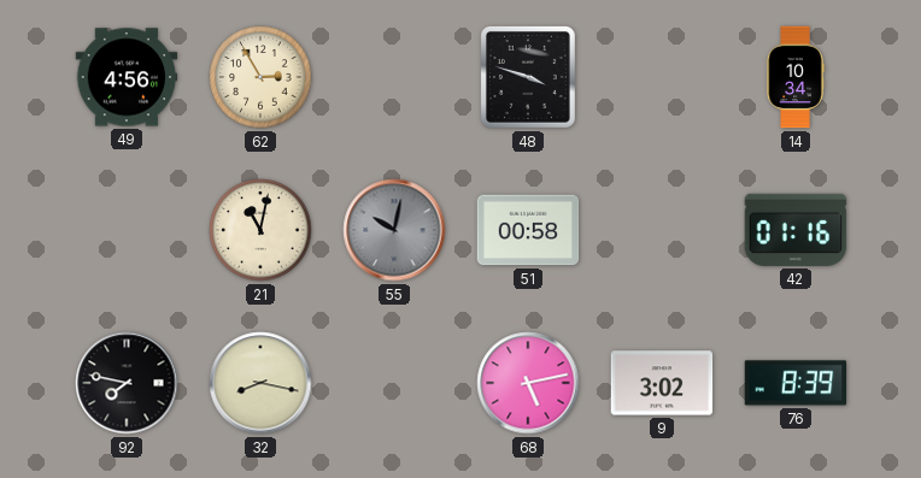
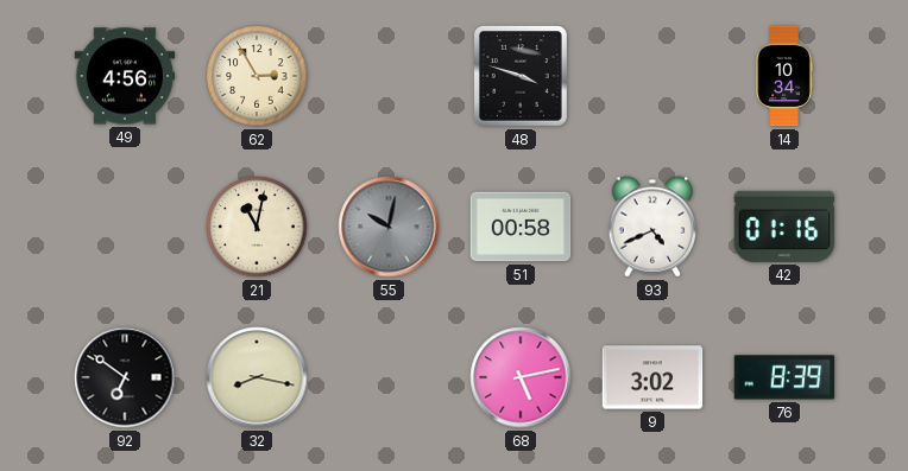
93: none -> 4:41 (652, 227)
92: 7:47 -> 6:51 (125, 377)
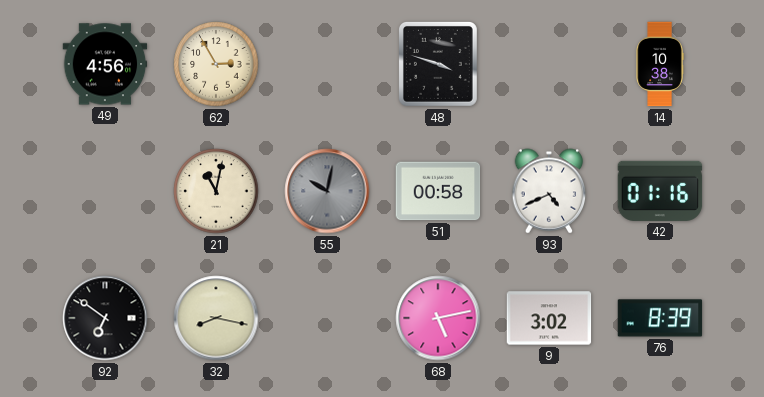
14: 10:34 -> 10:38 (660, 64)
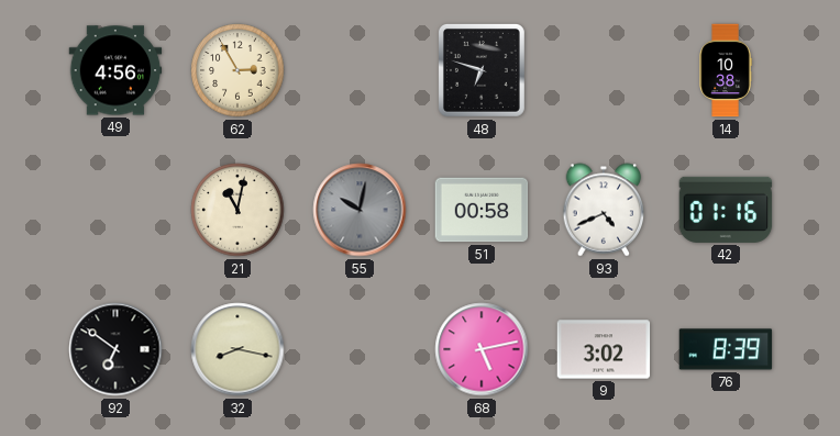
48: 3:48 -> 6:48 (482, 70)
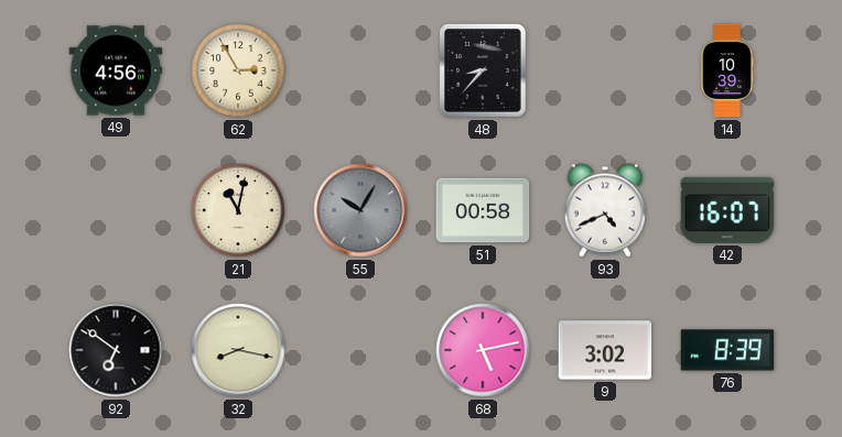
48: 6:48 -> 8:37 (483, 70)
14: 10:38 -> 10:39 (727, 70)
55: 10:02 -> 10:05 (360, 210)
42: 01:16 -> 16:07 (727, 210)
